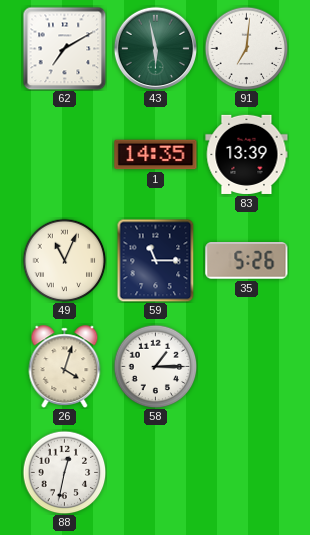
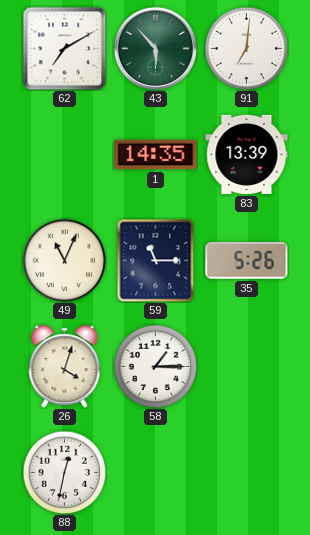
43: 5:58 -> 5:53 (155, 48)
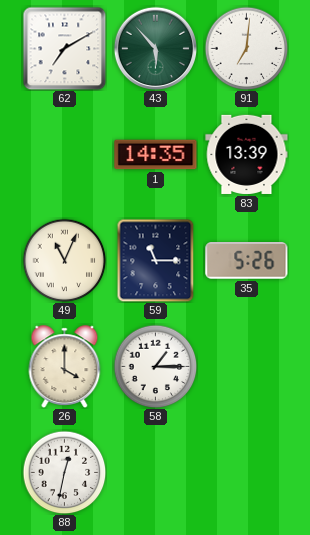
26: 4:03 -> 4:00 (65, 366)
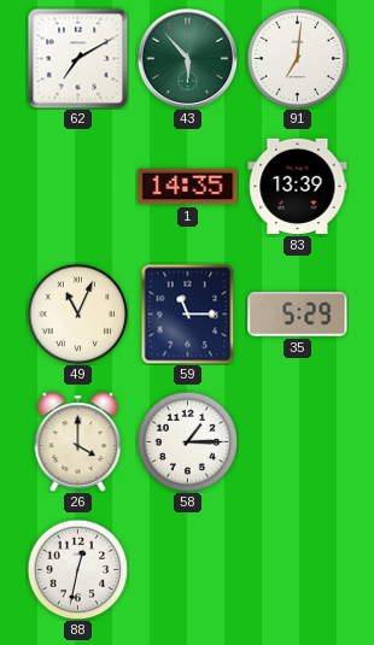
35: 5:26 -> 5:29 (298, 315)
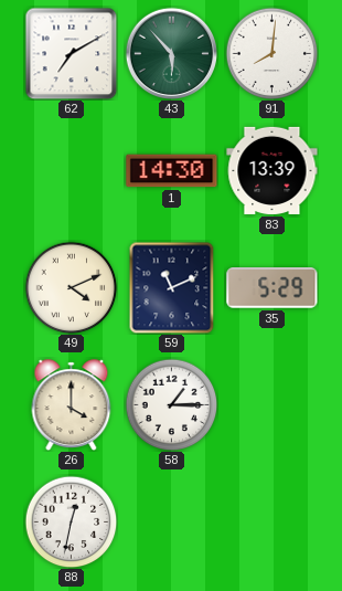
91: 7:01 -> 8:01 (271, 53)
1: 14:35 -> 14:30 (172, 171)
49: 11:04 -> 4:11 (71, 287)
59: 11:15 -> 11:11 (172, 287)
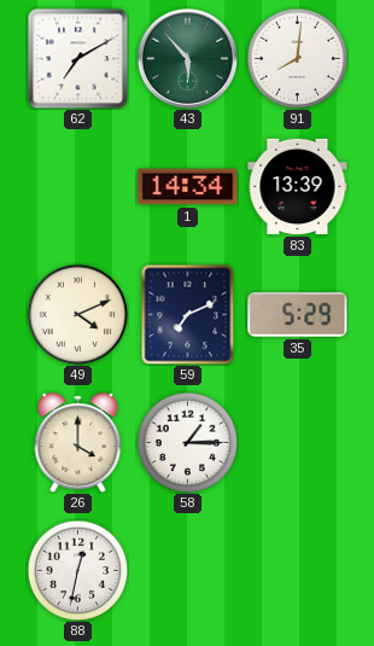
1: 14:30 -> 14:34 (188, 187)
59: 11:11 -> 7:11 (188, 314)
